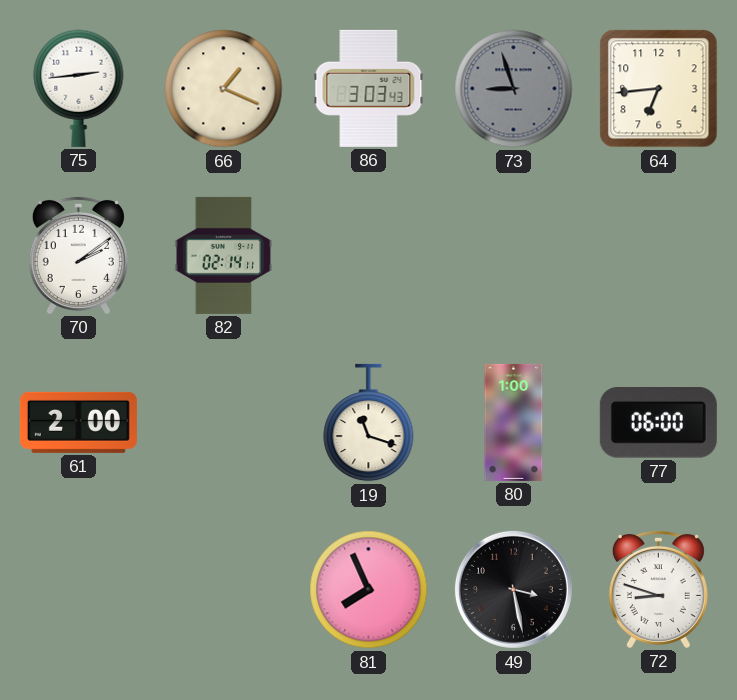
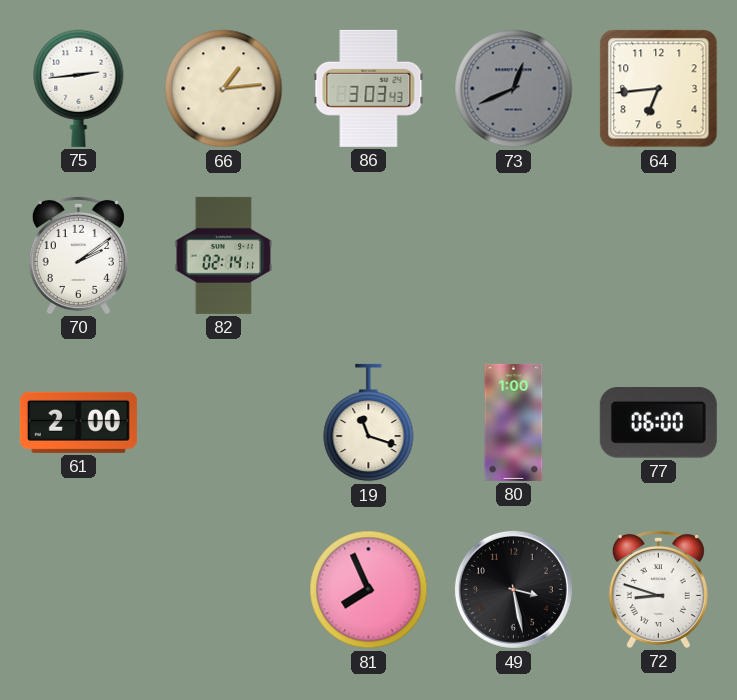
66: 1:19 -> 1:14 (224, 89)
73: 8:57 -> 12:41 (514, 89)
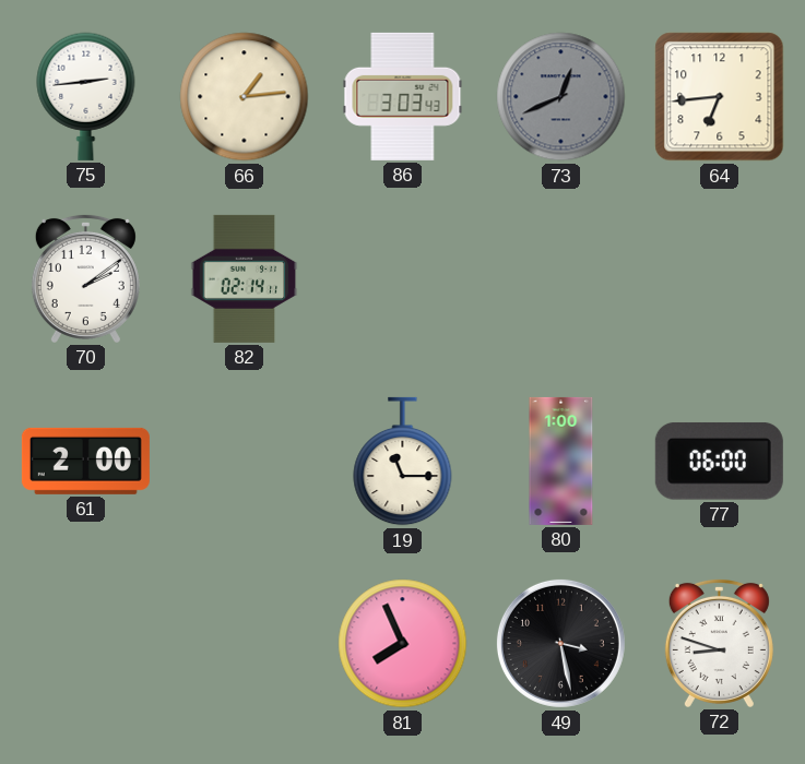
19: 11:18 -> 11:15 (403, 462)
